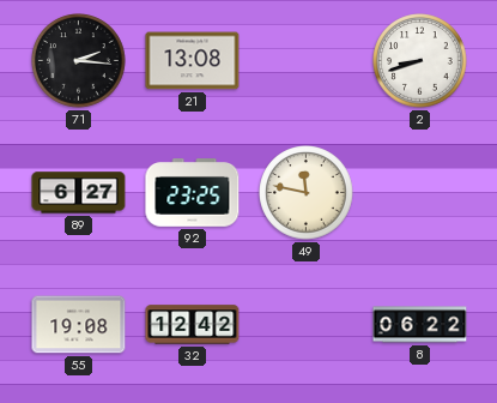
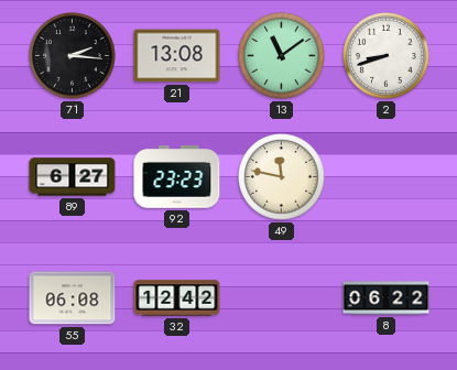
13: none -> 11:09 (282, 56)
92: 23:25 -> 23:23 (177, 177)
55: 19:08 -> 06:08 (73, 298)
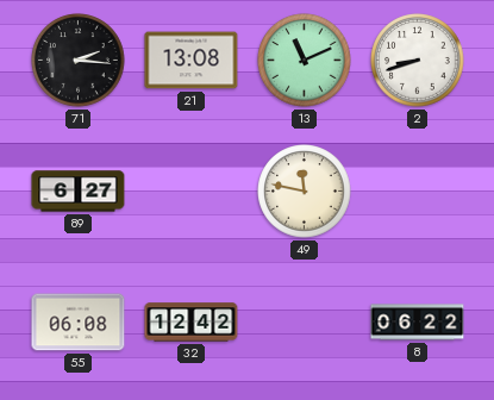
13: 11:09 -> 11:11 (305, 61)
92: 23:23 -> none (177, 177)
